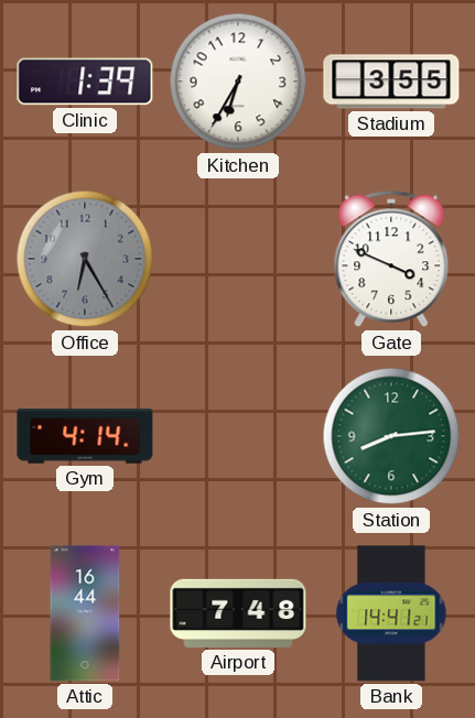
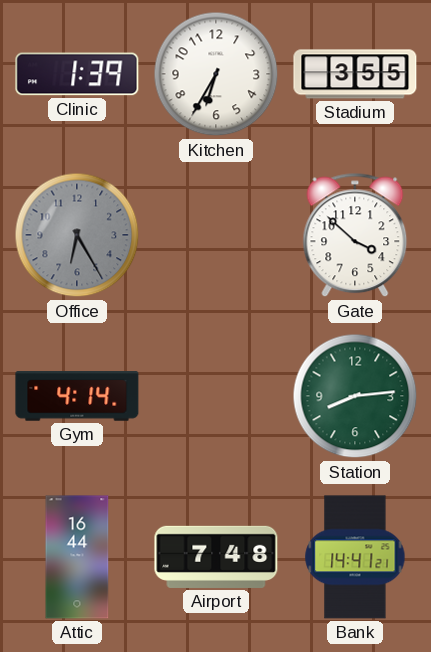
Gate: 3:49 -> 3:52 (355, 235)
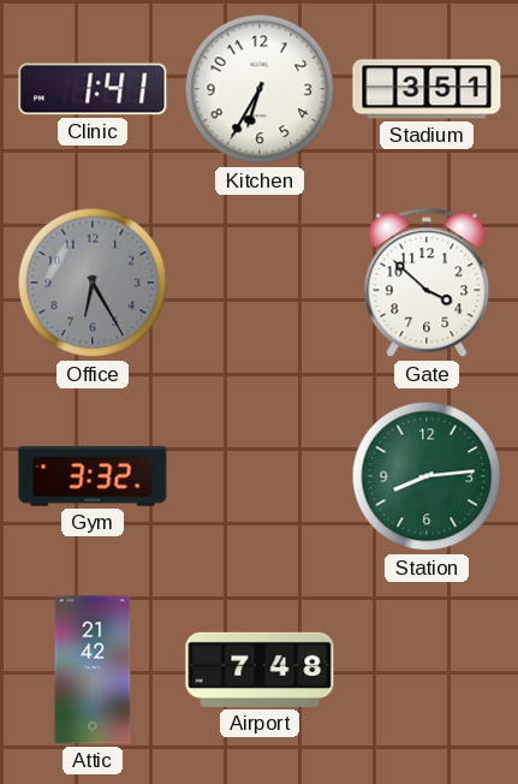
Clinic: 1:39 -> 1:41 (93, 89)
Stadium: 3:55 -> 3:51 (427, 89)
Gym: 4:14 -> 3:32 (93, 476)
Attic: 16:44 -> 21:42 (93, 670)
Bank: 14:41 -> none (355, 557)
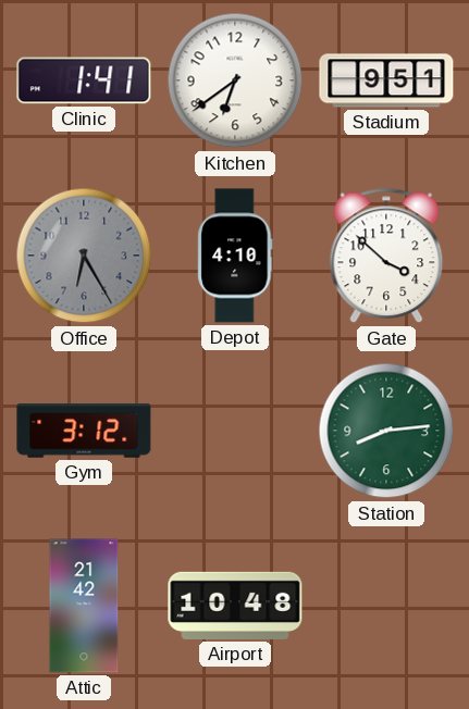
Kitchen: 6:35 -> 6:39 (235, 80)
Stadium: 3:51 -> 9:51 (386, 80)
Depot: none -> 4:10 (235, 256)
Gym: 3:32 -> 3:12 (84, 431)
Airport: 7:48 -> 10:48 (235, 606)
